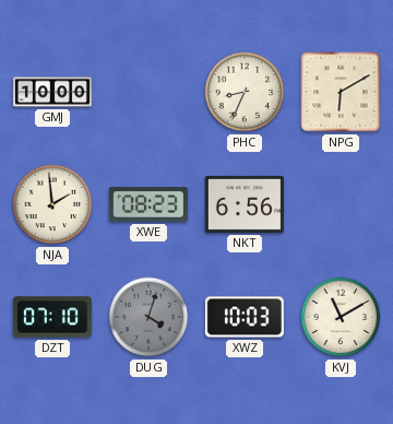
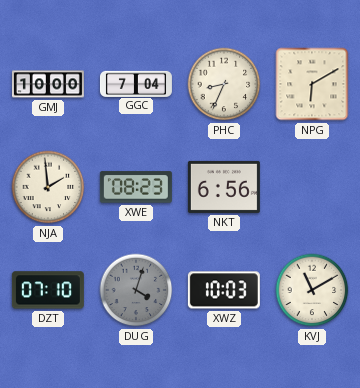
GGC: none -> 7:04 (136, 83)
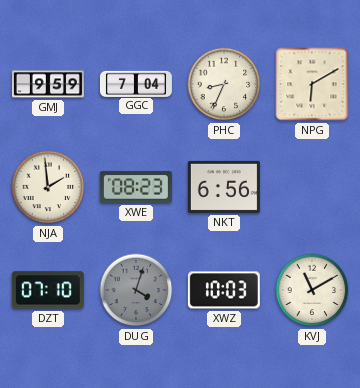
GMJ: 10:00 -> 9:59 (48, 84)
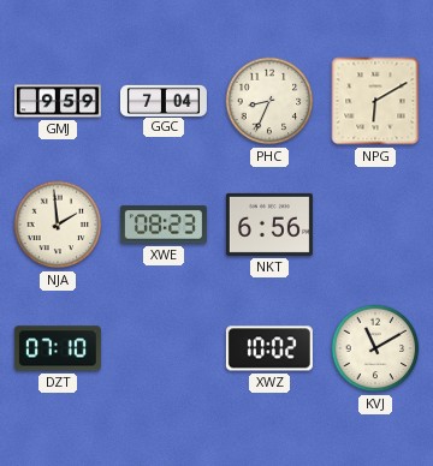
DUG: 4:03 -> none (136, 290)
XWZ: 10:03 -> 10:02 (269, 348)
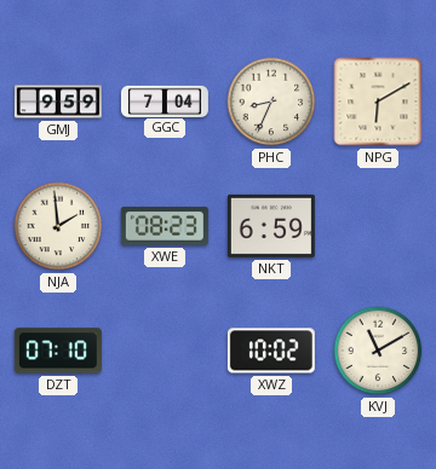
NKT: 6:56 -> 6:59 (271, 226)
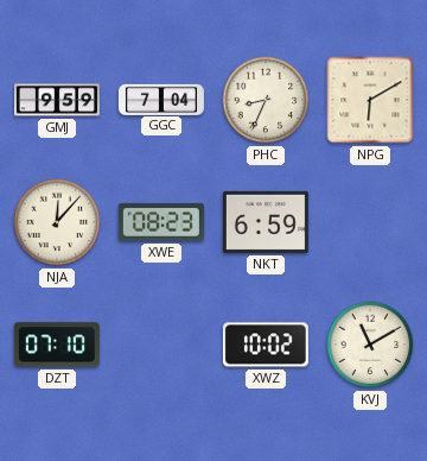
NJA: 1:59 -> 12:07 (57, 222)
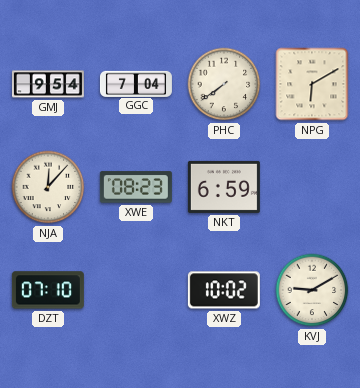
GMJ: 9:59 -> 9:54 (48, 84)
PHC: 8:34 -> 7:39 (224, 84)
KVJ: 11:10 -> 9:10 (312, 290)
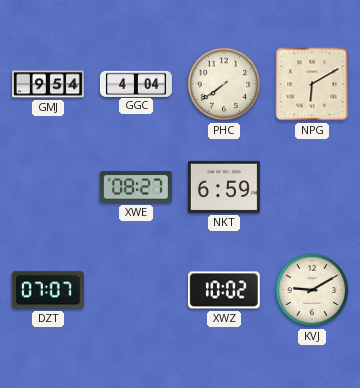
GGC: 7:04 -> 4:04 (136, 83)
NJA: 12:07 -> none (48, 187)
XWE: 08:23 -> 08:27 (136, 187)
DZT: 07:10 -> 07:07 (48, 290)
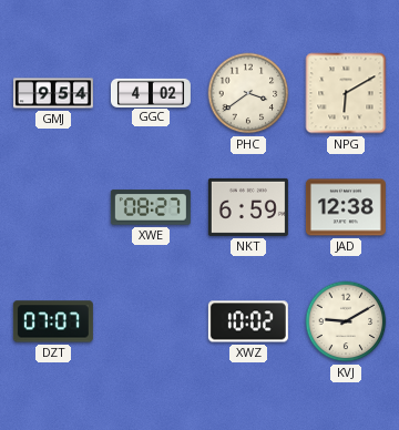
GGC: 4:04 -> 4:02 (151, 92)
PHC: 7:39 -> 3:39 (248, 93)
JAD: none -> 12:38 (346, 207)
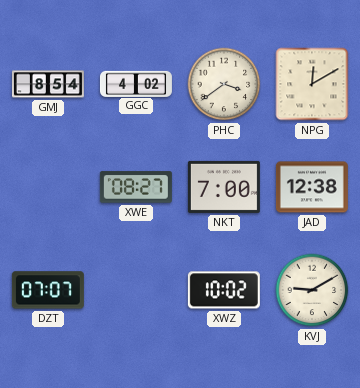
GMJ: 9:54 -> 8:54 (48, 84)
NPG: 6:10 -> 12:10 (312, 84)
NKT: 6:59 -> 7:00 (224, 187)
